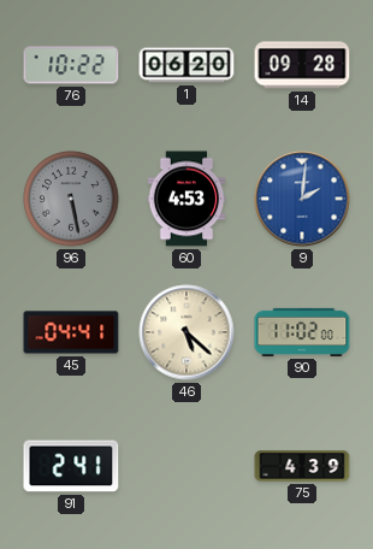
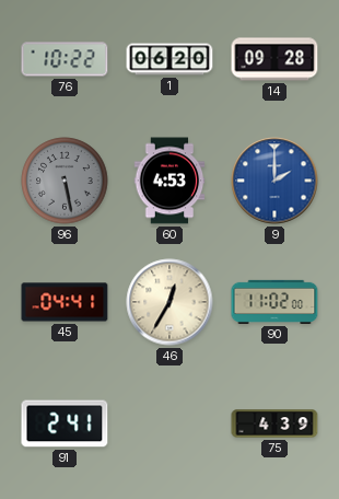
9: 2:01 -> 2:00 (274, 181)
46: 5:22 -> 12:35 (169, 302)
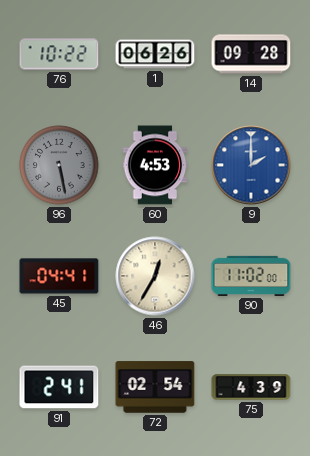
1: 06:20 -> 06:26 (155, 54)
72: none -> 02:54 (155, 387)
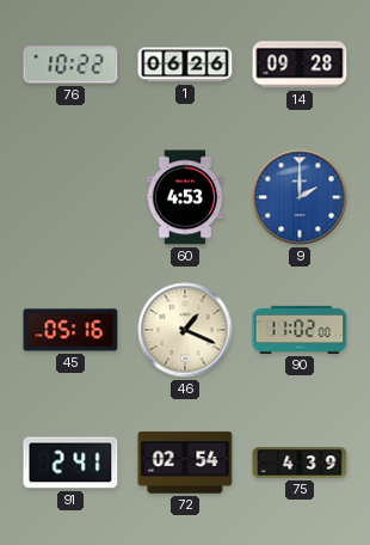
96: 5:28 -> none (59, 165)
45: 04:41 -> 05:16 (70, 330)
46: 12:35 -> 1:19 (185, 330)
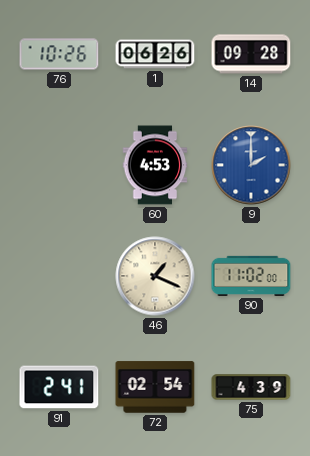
76: 10:22 -> 10:26 (59, 54)
45: 05:16 -> none (70, 330)
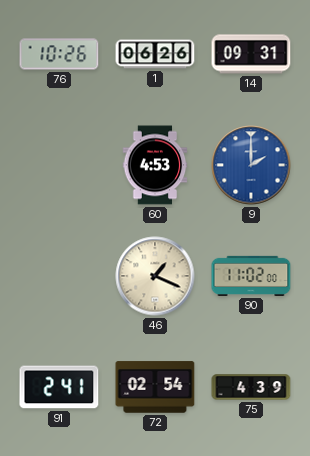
14: 09:28 -> 09:31 (251, 54)
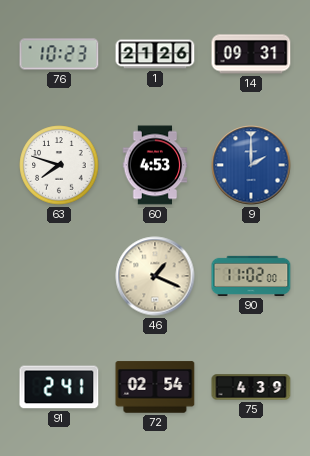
76: 10:26 -> 10:23 (59, 54)
1: 06:26 -> 21:26 (155, 54)
63: none -> 7:48 (59, 165)
